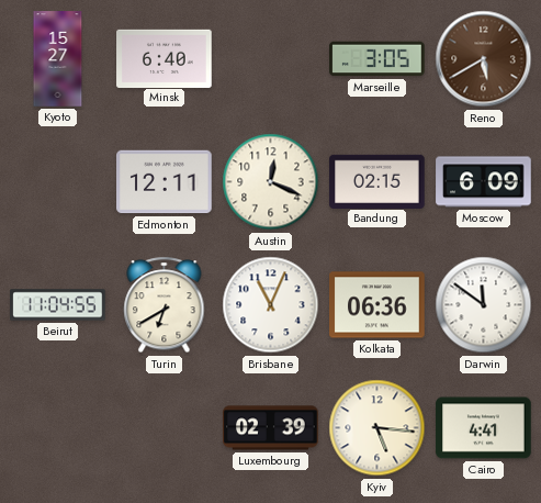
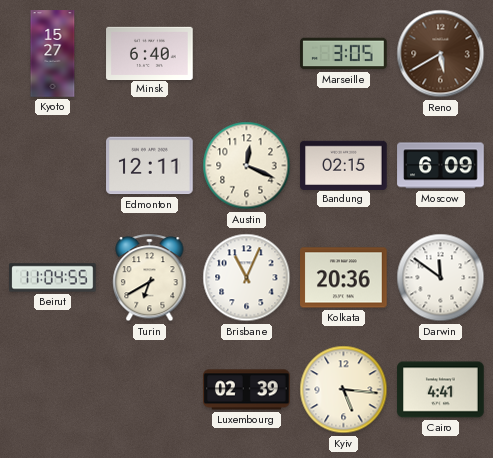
Kolkata: 06:36 -> 20:36 (344, 278)
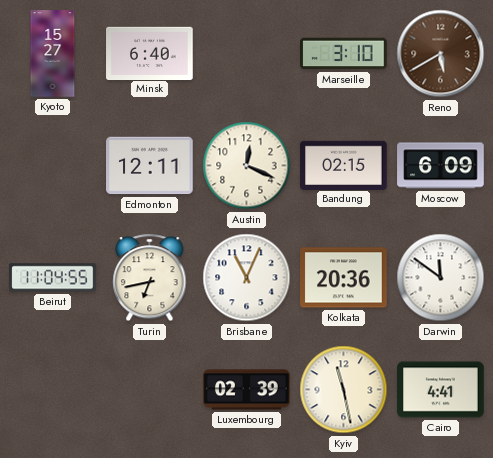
Marseille: 3:05 -> 3:10 (344, 54)
Turin: 6:40 -> 6:43 (150, 278)
Kyiv: 5:16 -> 11:28 (344, 390)
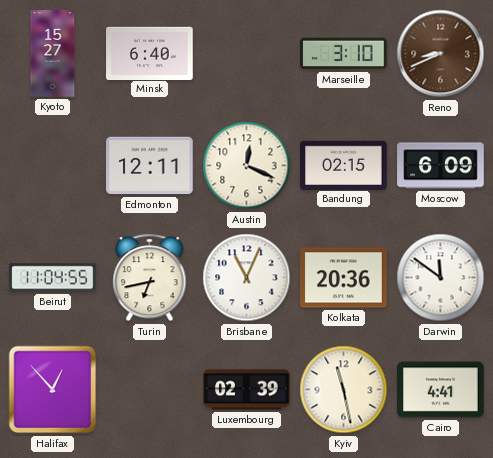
Reno: 5:40 -> 8:41 (441, 54)
Halifax: none -> 12:53 (53, 390)
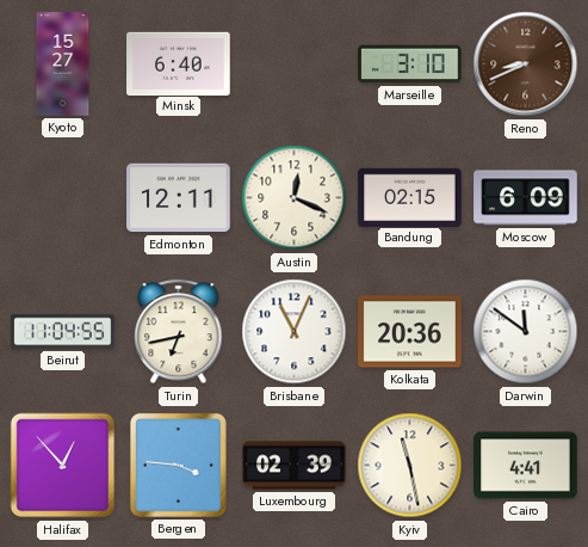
Bergen: none -> 3:46 (178, 465)
